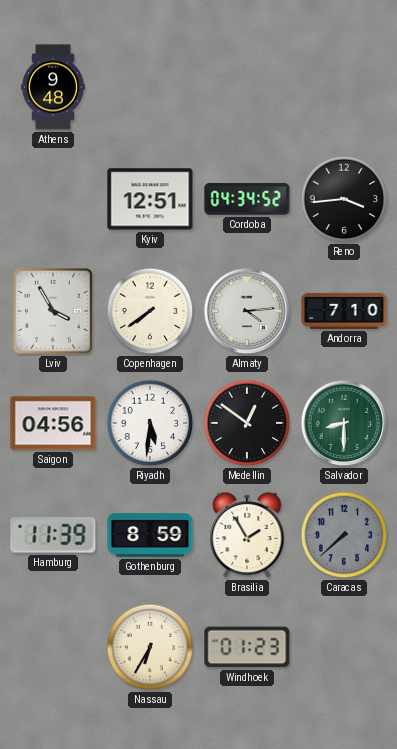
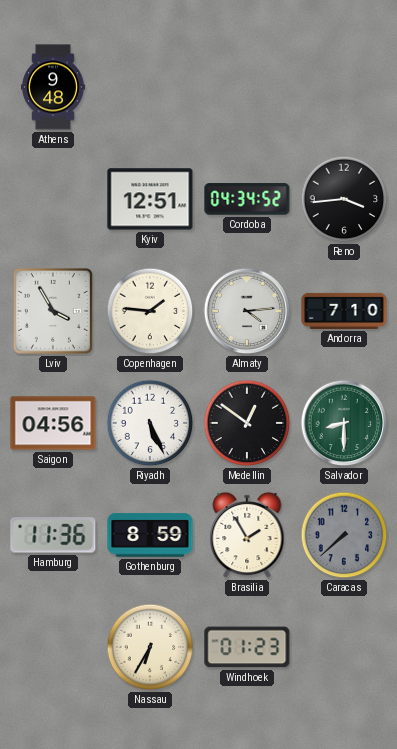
Copenhagen: 7:39 -> 1:46 (150, 311)
Riyadh: 5:31 -> 5:26 (150, 423)
Hamburg: 11:39 -> 11:36 (53, 535)
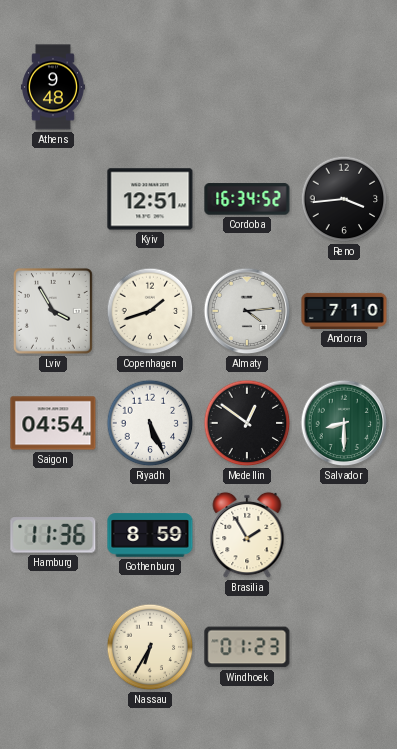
Cordoba: 04:34 -> 16:34 (247, 199)
Copenhagen: 1:46 -> 1:42 (150, 311)
Saigon: 04:56 -> 04:54 (53, 423)
Caracas: 7:38 -> none (344, 535)
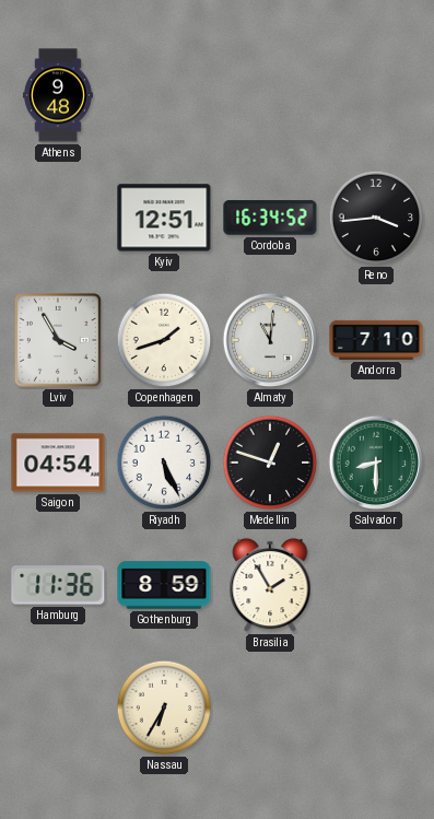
Almaty: 4:14 -> 11:01 (270, 340)
Medellin: 12:51 -> 12:48 (270, 463)
Windhoek: 01:23 -> none (247, 647)
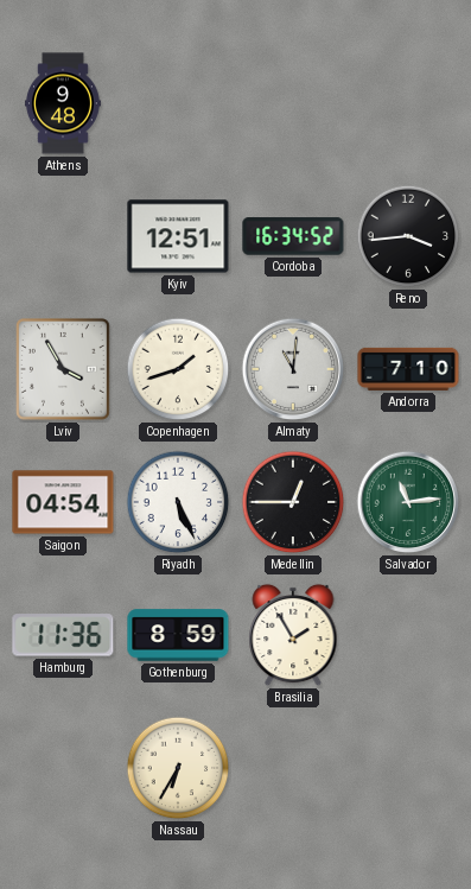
Medellin: 12:48 -> 12:45 (293, 502)
Salvador: 8:30 -> 11:14 (408, 502)
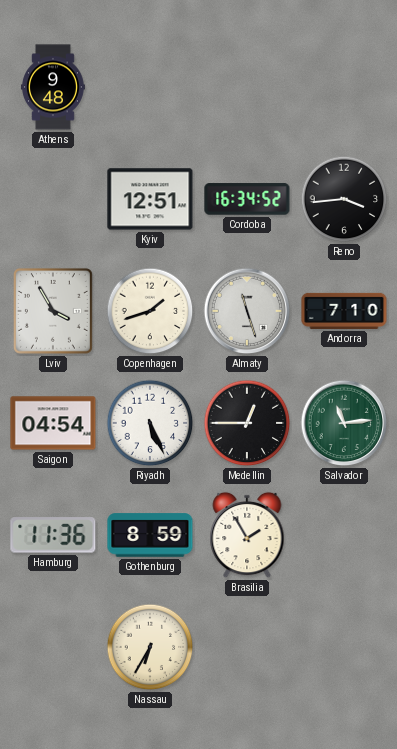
Almaty: 11:01 -> 11:27 (247, 311)
